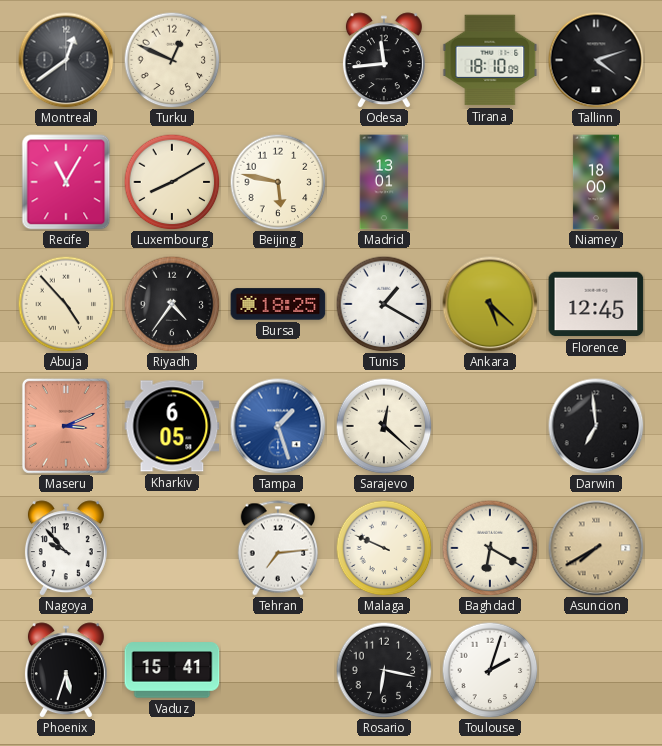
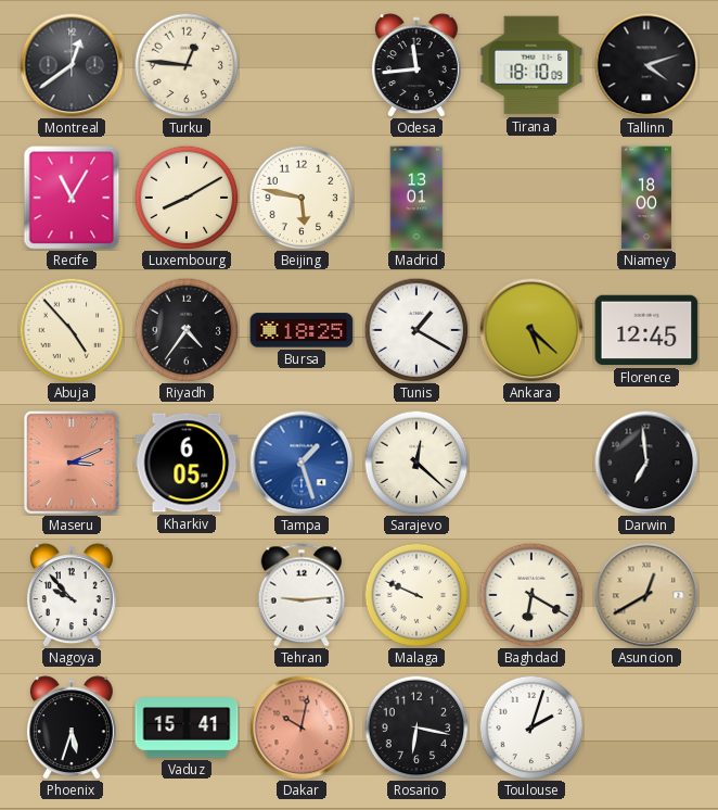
Turku: 12:49 -> 12:46 (187, 65)
Tehran: 7:14 -> 9:14 (302, 595)
Asuncion: 7:40 -> 12:40 (646, 595)
Dakar: none -> 10:02 (302, 727)
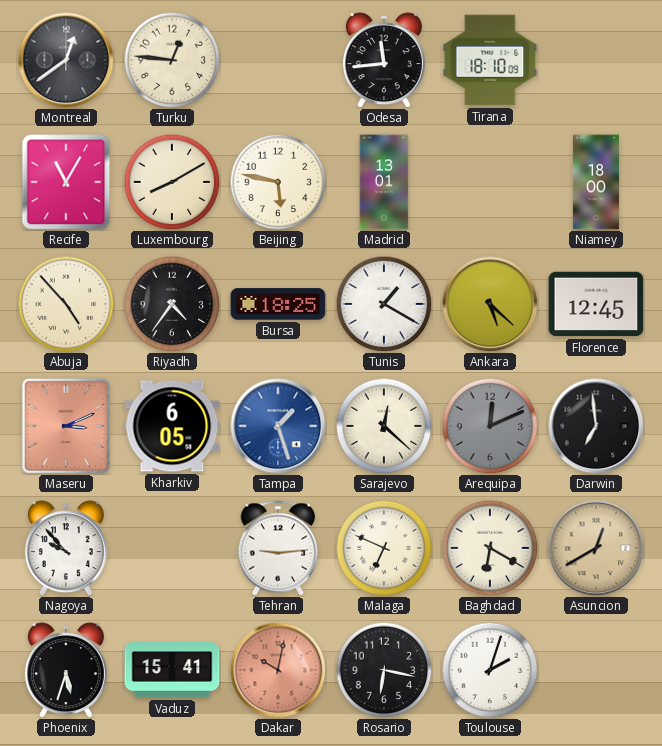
Tallinn: 4:12 -> none (646, 65)
Arequipa: none -> 12:11 (490, 426)
Malaga: 9:49 -> 6:49 (384, 548)
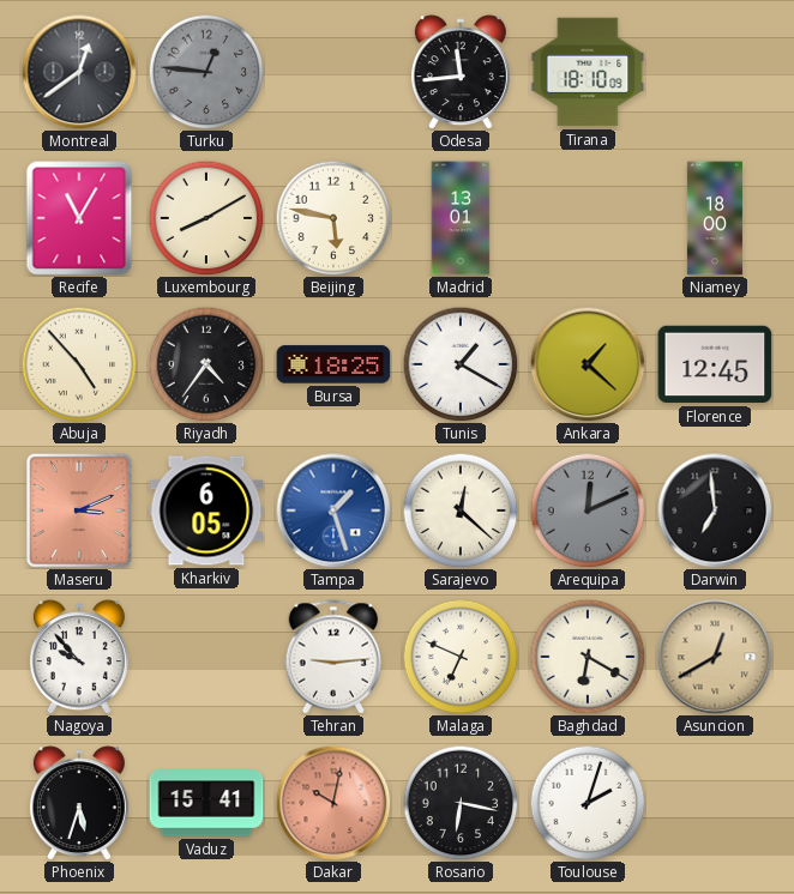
Turku dial: cream -> grey (206, 72)
Ankara: 5:22 -> 1:22 (588, 364)
